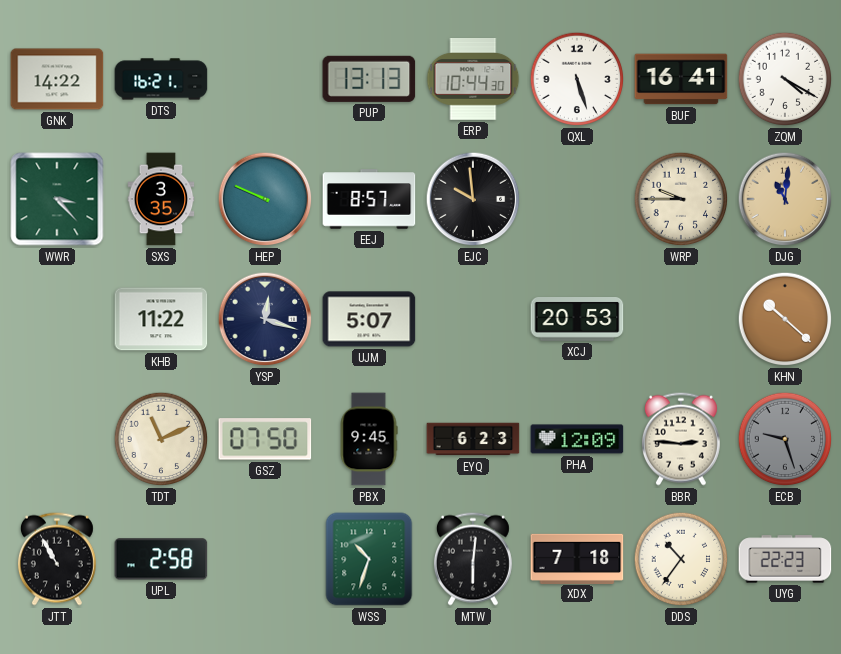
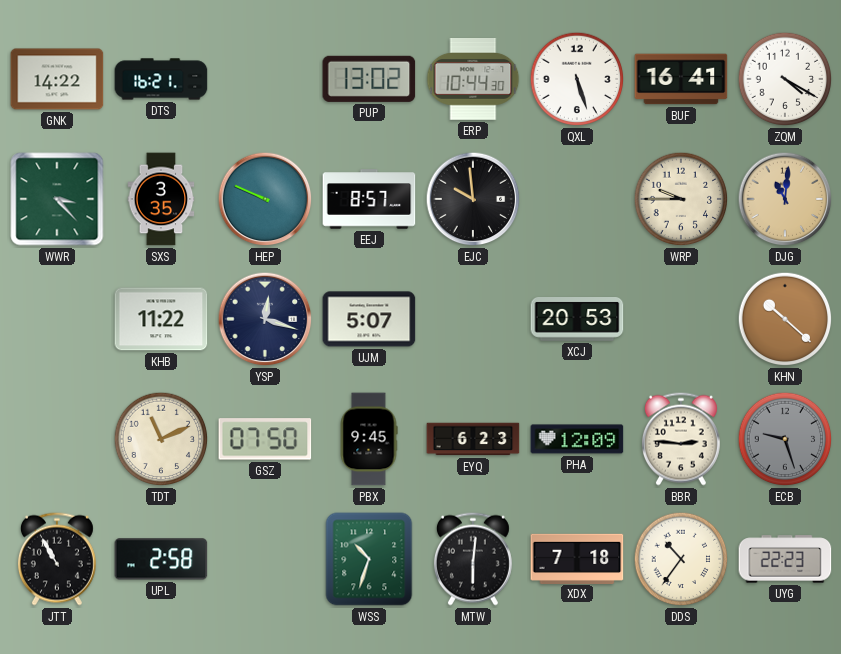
PUP: 13:13 -> 13:02 (369, 79)
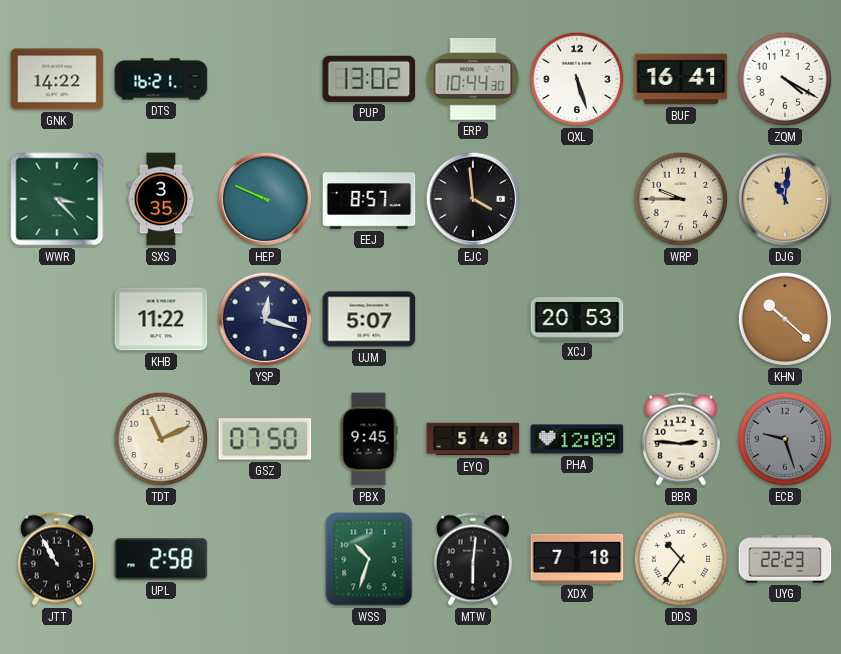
EJC: 9:59 -> 3:59 (473, 199)
EYQ: 6:23 -> 5:48 (473, 439)
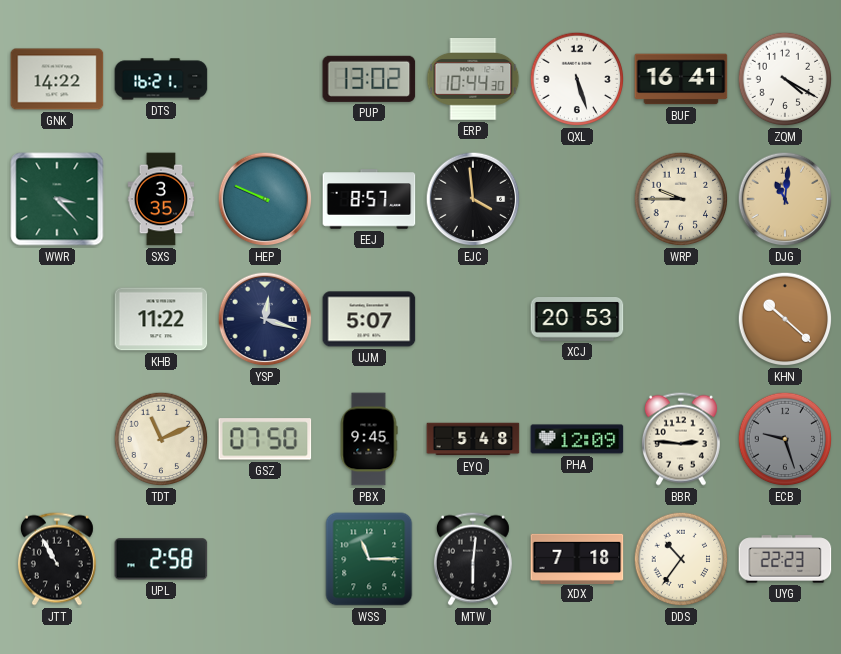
WSS: 10:33 -> 11:15 (369, 559)
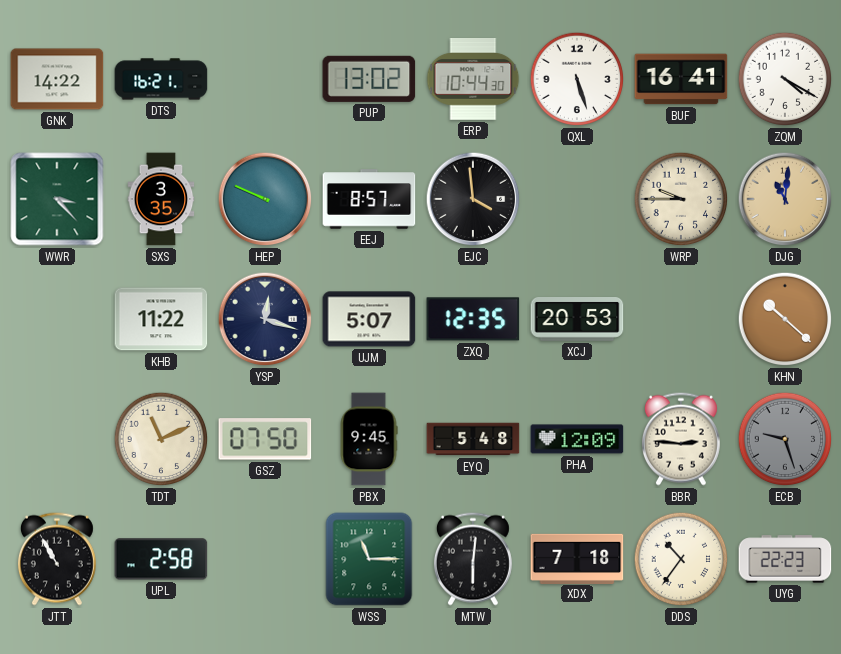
ZXQ: none -> 12:35 (473, 319)
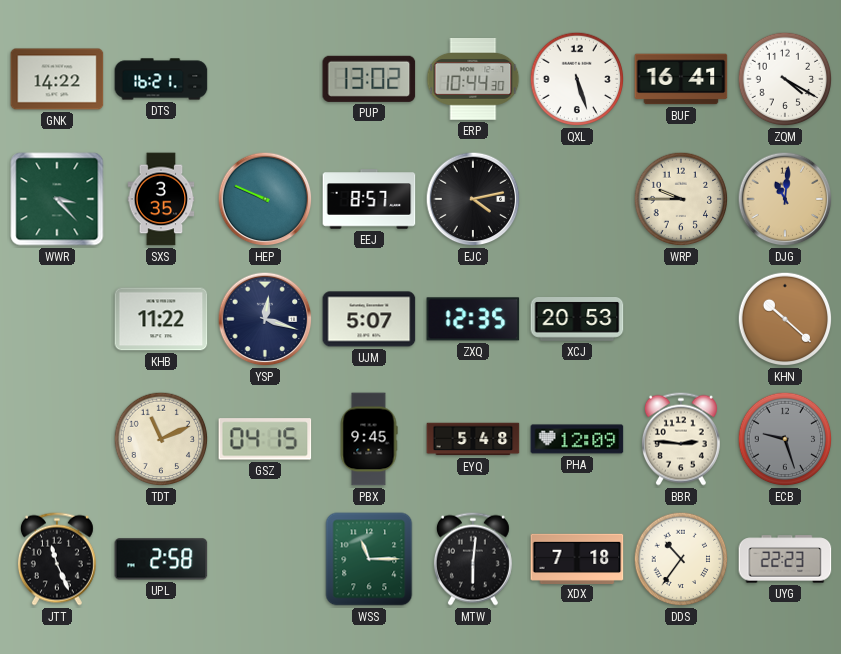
EJC: 3:59 -> 4:13 (473, 199)
GSZ: 07:50 -> 04:15 (265, 439)
JTT: 10:55 -> 11:26 (57, 559)
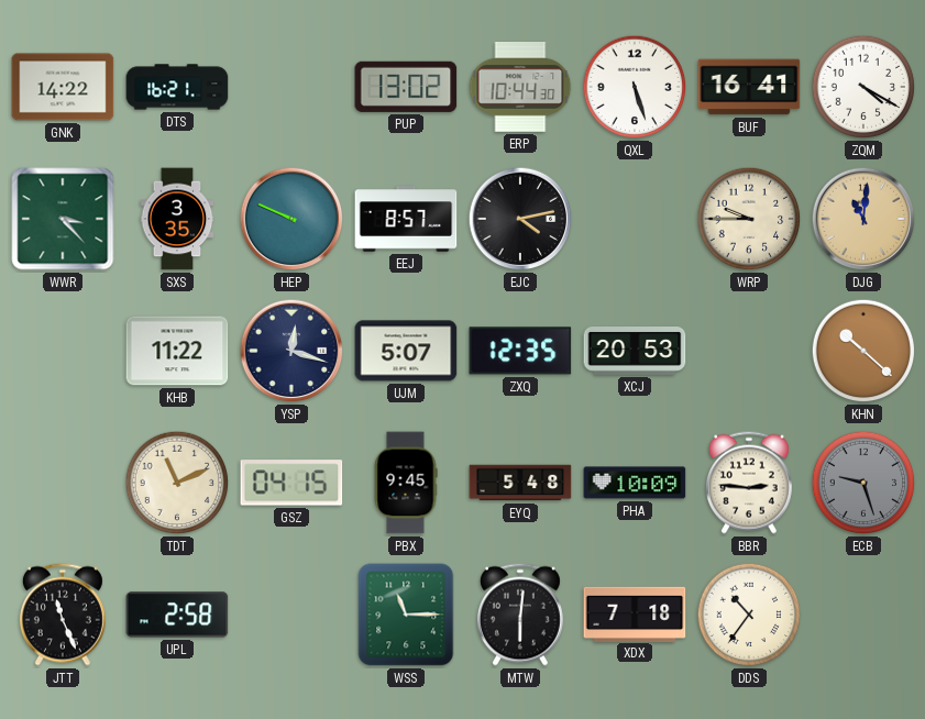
PHA: 12:09 -> 10:09 (635, 483)
UYG: 22:23 -> none (785, 559)
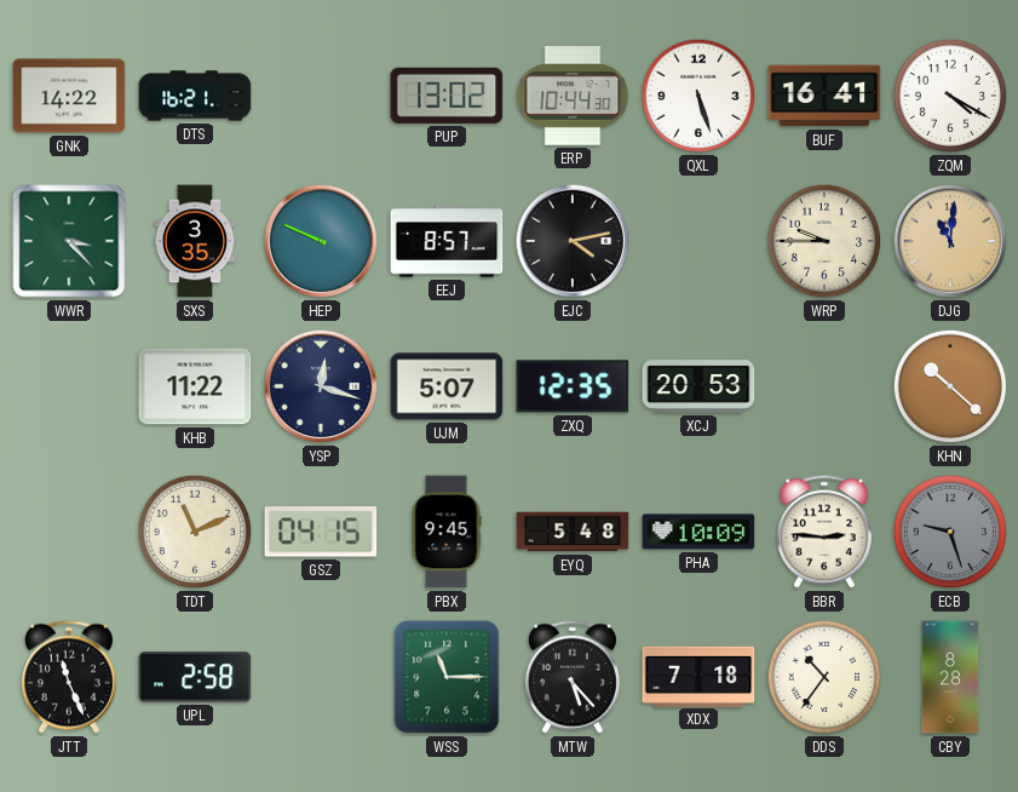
MTW: 6:01 -> 5:23 (573, 677)
CBY: none -> 8:28 (950, 677)
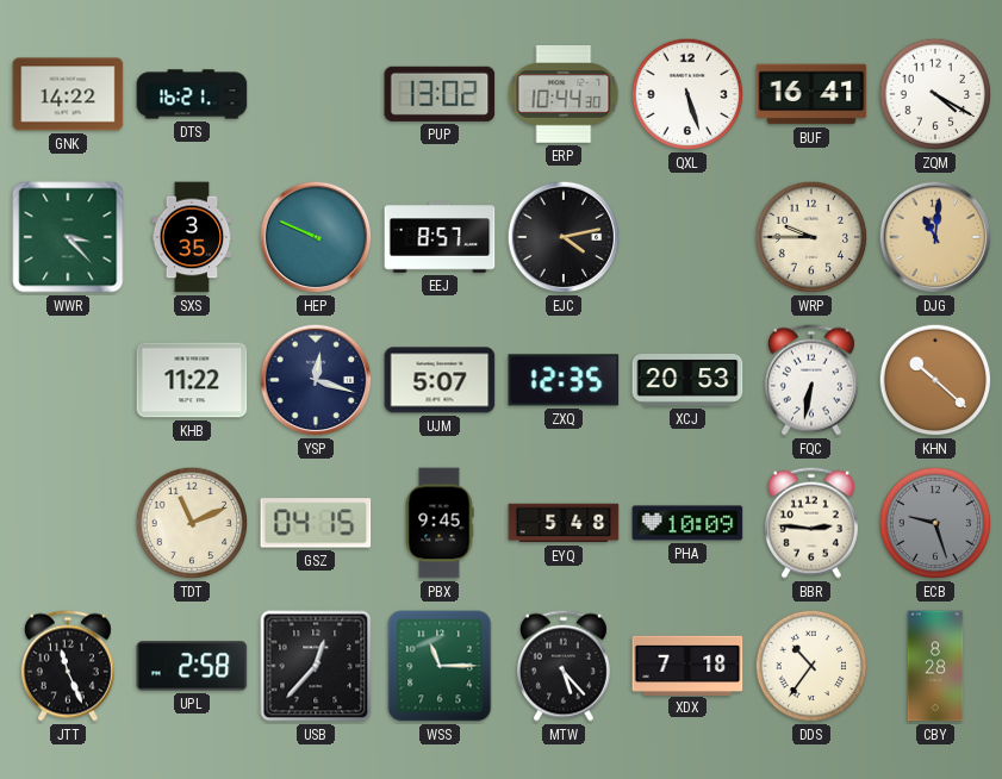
FQC: none -> 6:32 (811, 380)
USB: none -> 12:37 (316, 666)
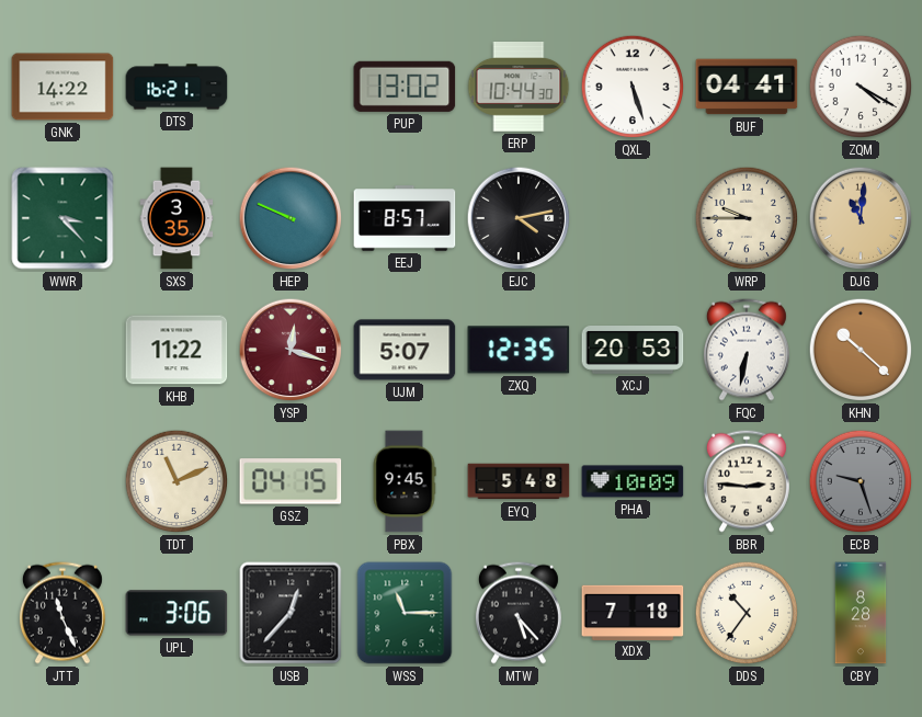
BUF: 16:41 -> 04:41 (747, 87)
YSP dial: navy -> burgundy (291, 350)
UPL: 2:58 -> 3:06 (177, 613)
